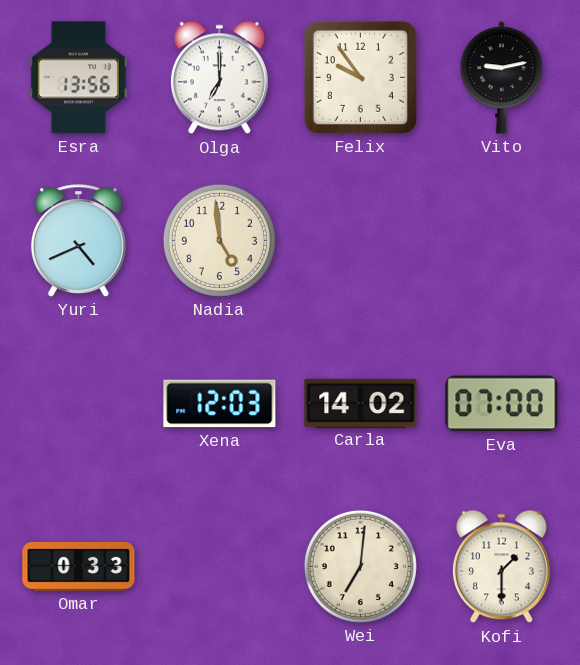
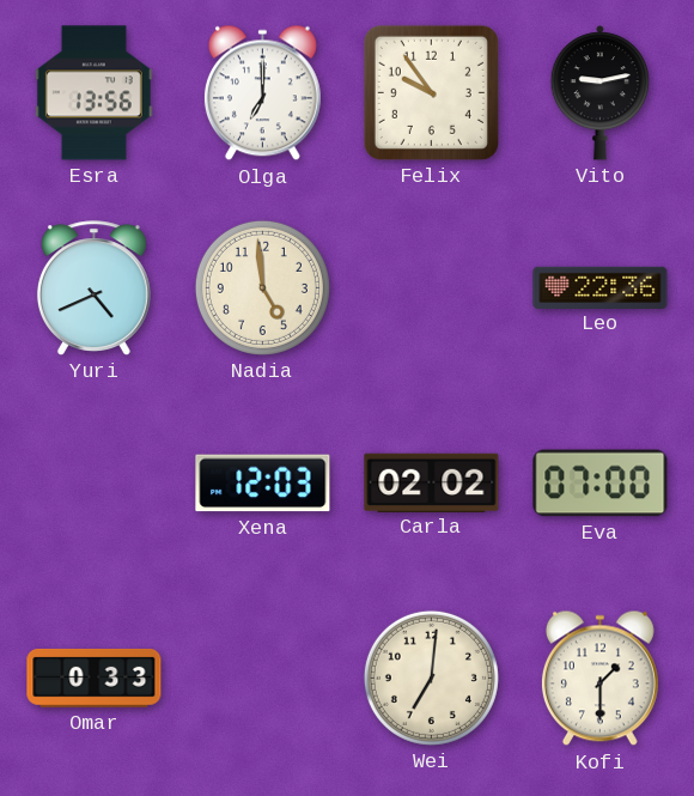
Leo: none -> 22:36 (601, 287)
Carla: 14:02 -> 02:02 (432, 482)
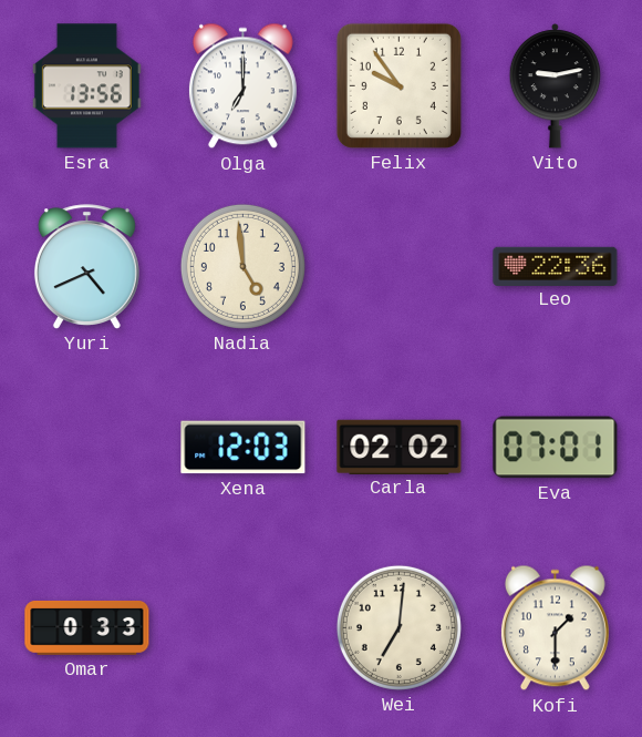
Eva: 07:00 -> 07:01 (556, 448)
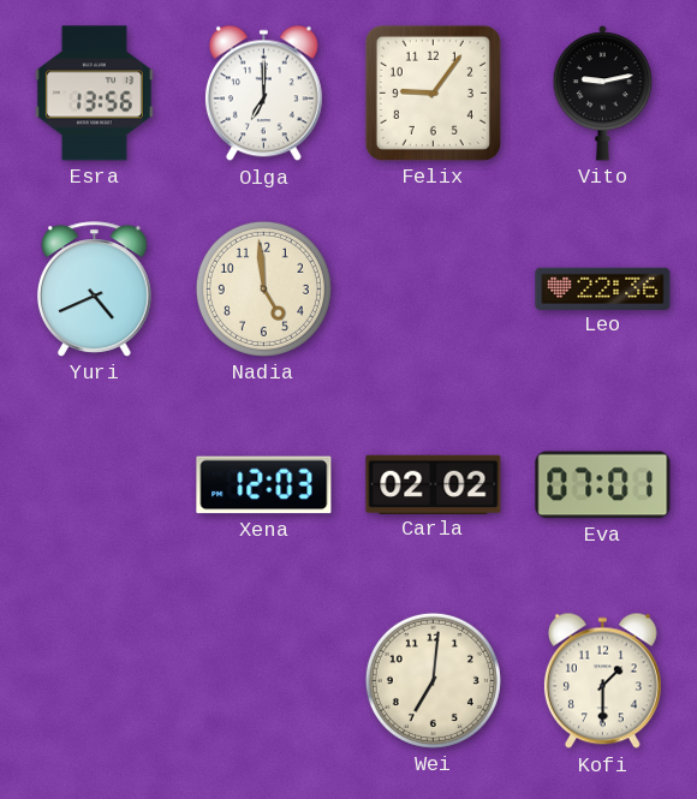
Felix: 9:54 -> 9:06 (433, 93)
Omar: 0:33 -> none (87, 628)
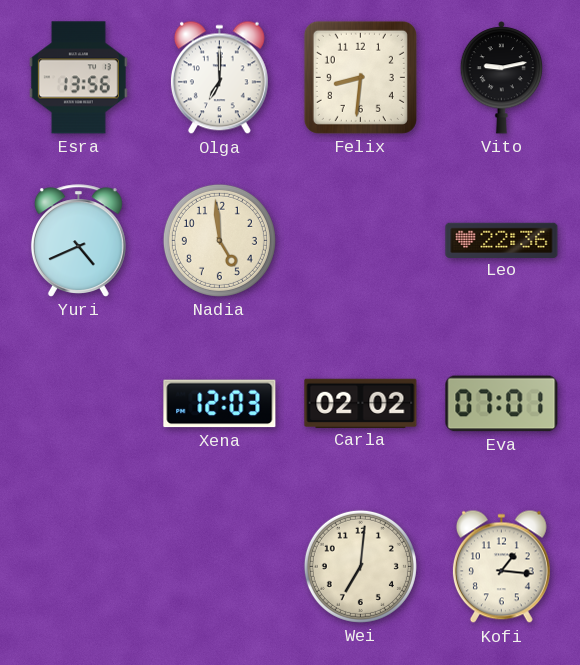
Felix: 9:06 -> 8:31 (360, 77)
Kofi: 1:30 -> 1:16 (501, 567)
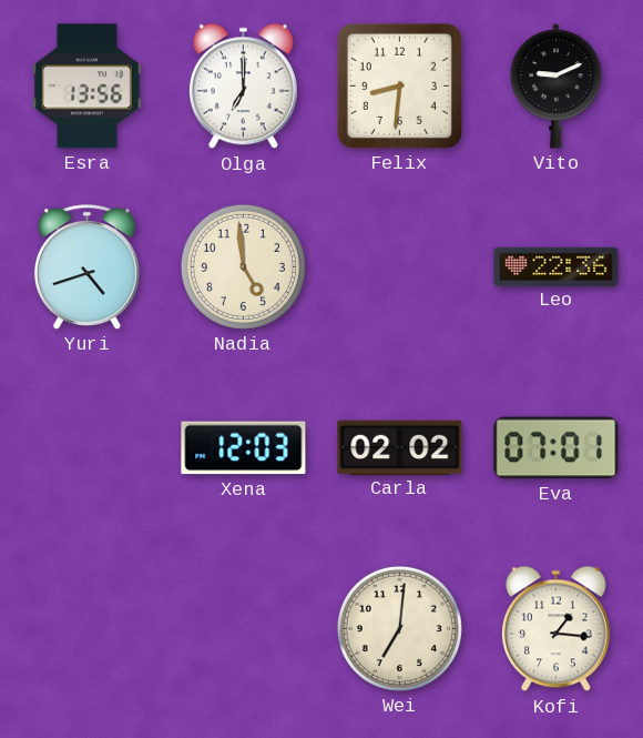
Vito: 9:13 -> 9:11 (557, 87)
Yuri: 4:41 -> 4:42 (86, 267)
